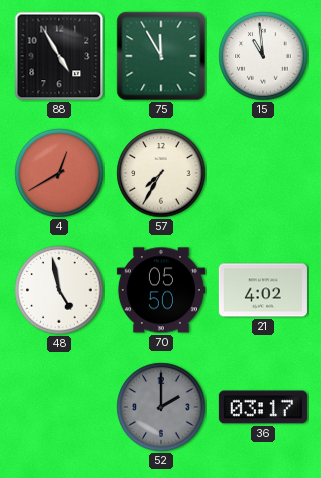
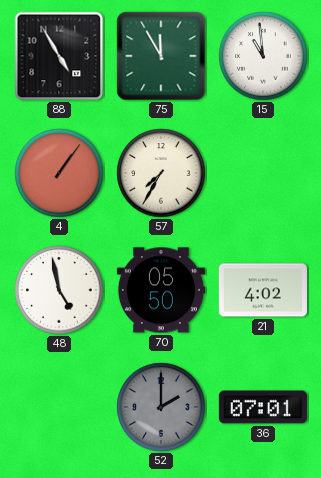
4: 12:40 -> 1:06 (59, 173)
36: 03:17 -> 07:01 (263, 407)
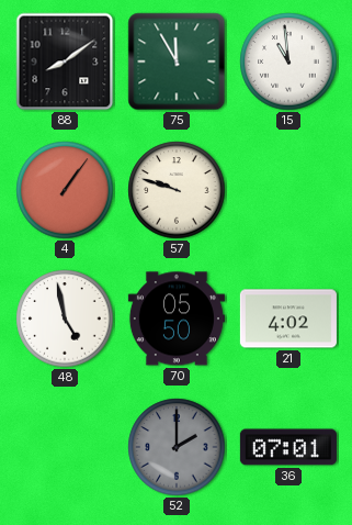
88: 4:55 -> 8:09 (65, 62)
57: 7:35 -> 9:48 (177, 190)
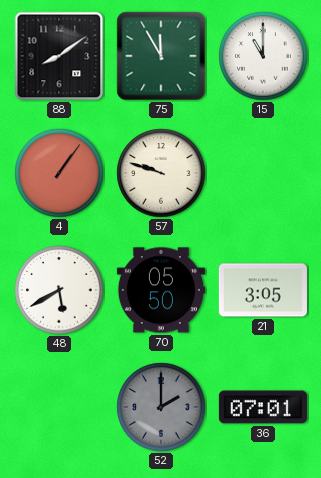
15: 10:59 -> 11:00 (263, 56)
48: 4:58 -> 5:40 (59, 290)
21: 4:02 -> 3:05 (263, 290)
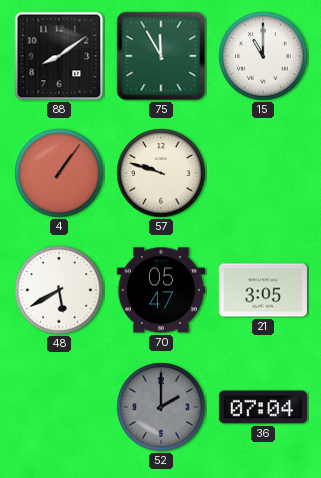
70: 05:50 -> 05:47 (161, 290)
36: 07:01 -> 07:04 (263, 407)
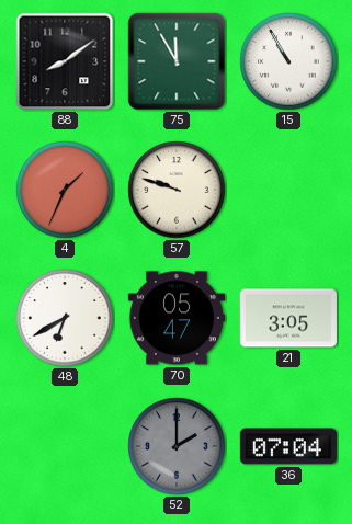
15: 11:00 -> 10:55 (288, 61)
4: 1:06 -> 1:34 (65, 190)
48: 5:40 -> 6:40 (65, 318)
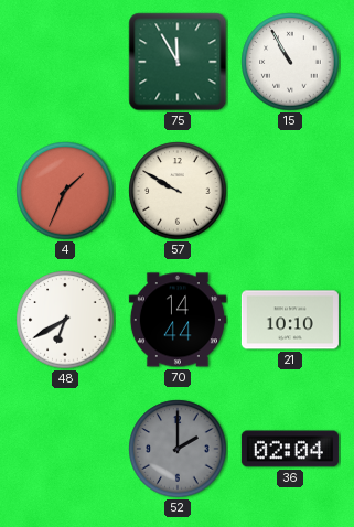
88: 8:09 -> none (65, 61)
57: 9:48 -> 9:50 (178, 191)
70: 05:47 -> 14:44 (178, 320)
21: 3:05 -> 10:10 (290, 320)
36: 07:04 -> 02:04 (290, 449)
